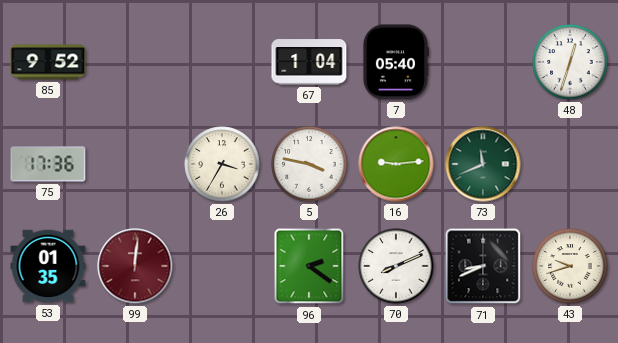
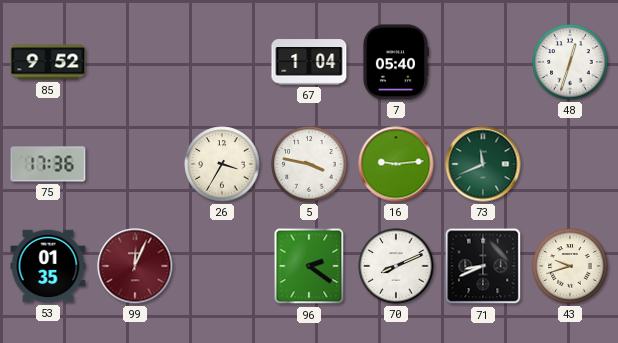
99: 12:01 -> 12:04 (135, 266)
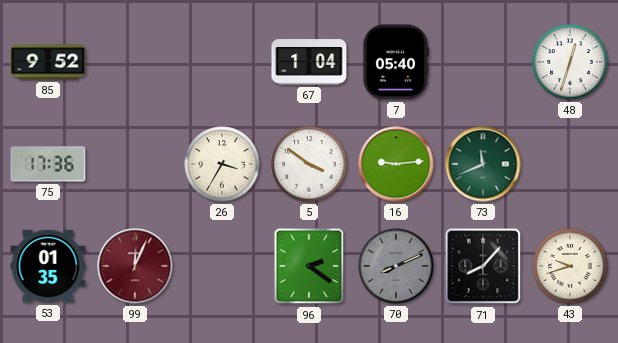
5: 3:47 -> 3:51 (309, 164)
70 dial: white -> grey (396, 266)
71: 8:41 -> 8:07 (483, 266)
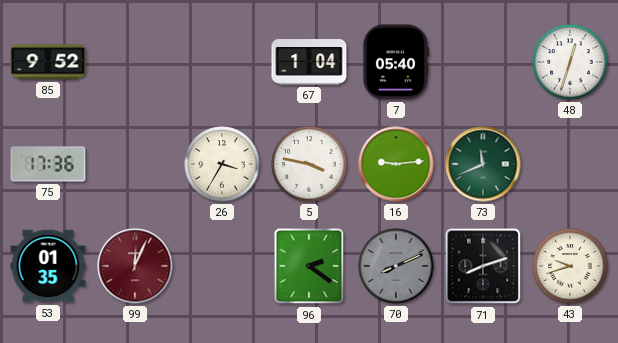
5: 3:51 -> 3:47 (309, 164)
71: 8:07 -> 8:12 (483, 266)
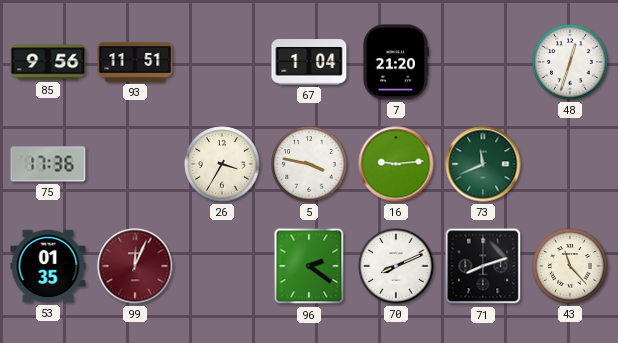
85: 9:52 -> 9:56 (48, 62)
93: none -> 11:51 (135, 62)
7: 05:40 -> 21:20 (395, 62)
70 dial: grey -> white (396, 266)
43: 9:42 -> 11:23 (570, 266)
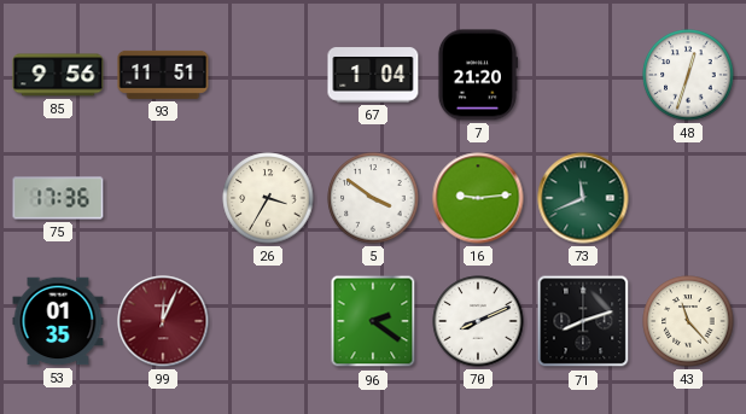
5: 3:47 -> 3:51 (373, 198)
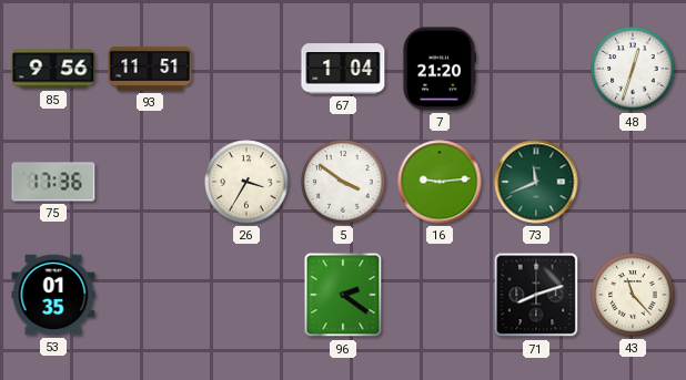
99: 12:04 -> none (163, 321)
70: 8:11 -> none (478, 321)
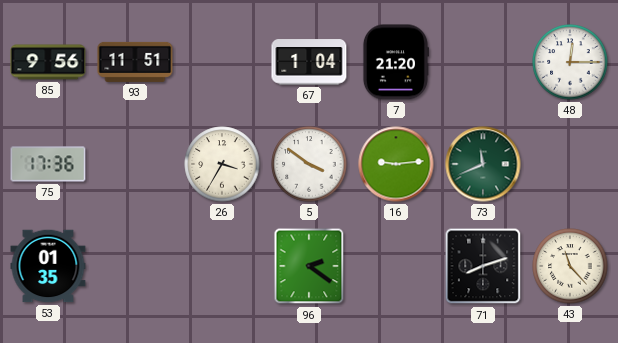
48: 12:33 -> 12:15 (570, 62)
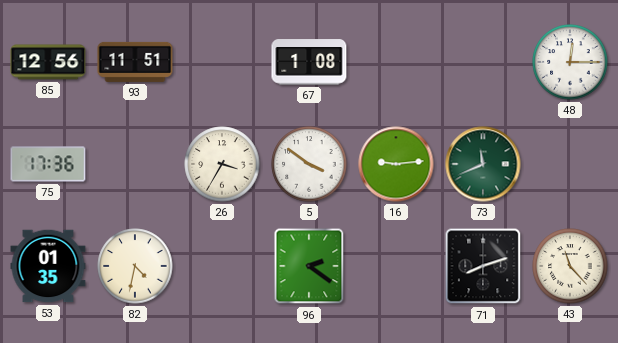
85: 9:56 -> 12:56 (48, 62)
67: 1:04 -> 1:08 (309, 62)
7: 21:20 -> none (395, 62)
82: none -> 4:32 (135, 266)
